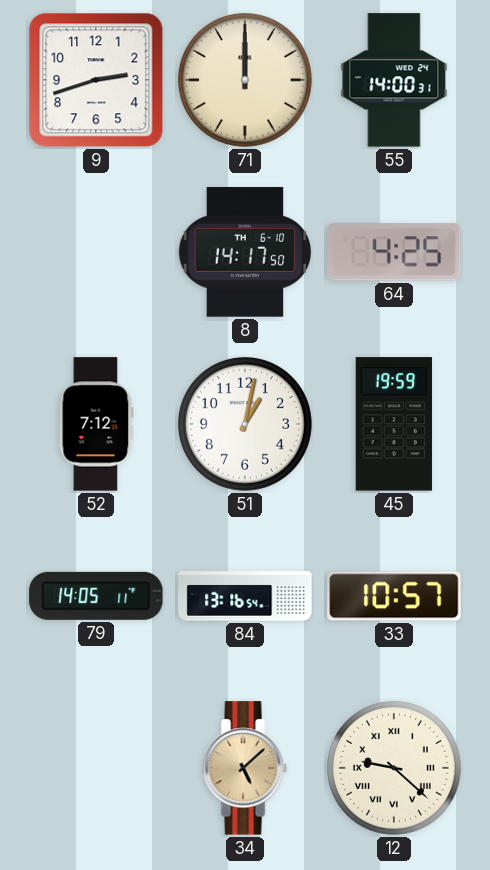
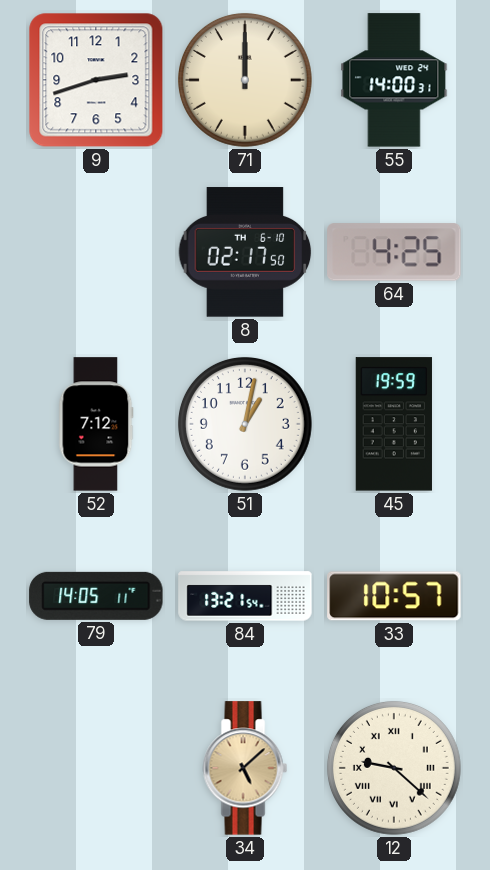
8: 14:17 -> 02:17 (245, 252)
84: 13:16 -> 13:21 (245, 596)
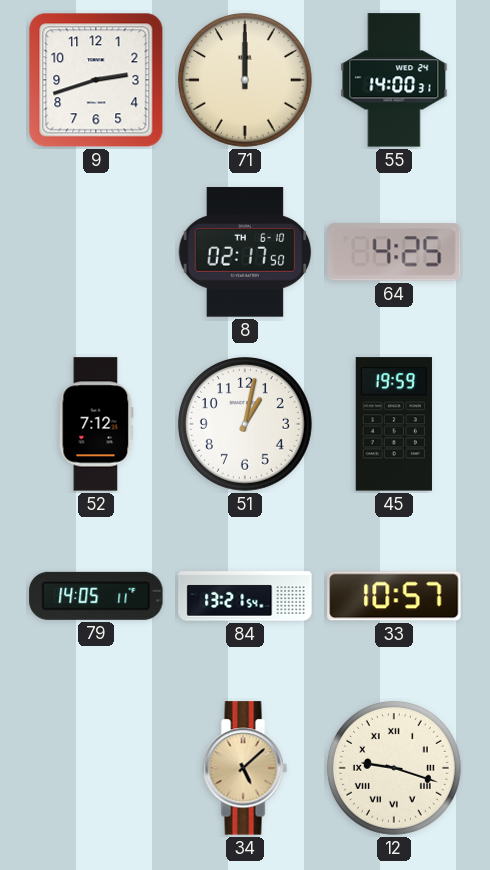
12: 9:22 -> 9:18 (394, 768)
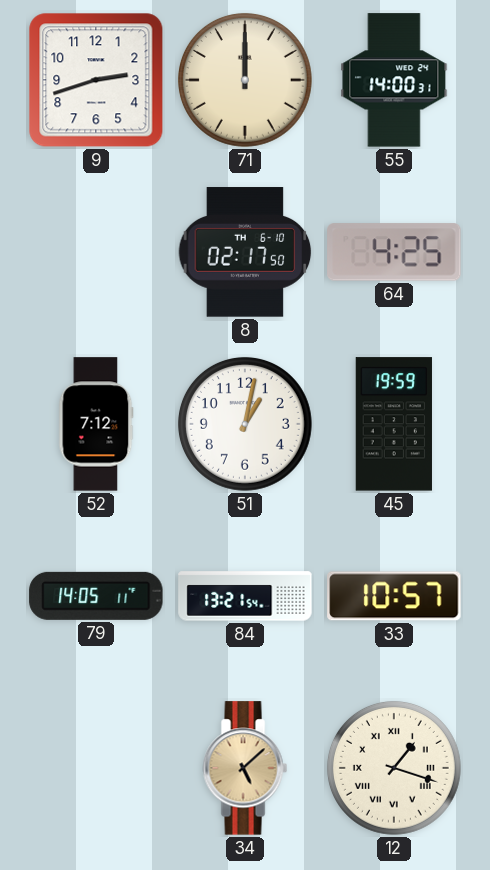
12: 9:18 -> 1:18 (394, 768)
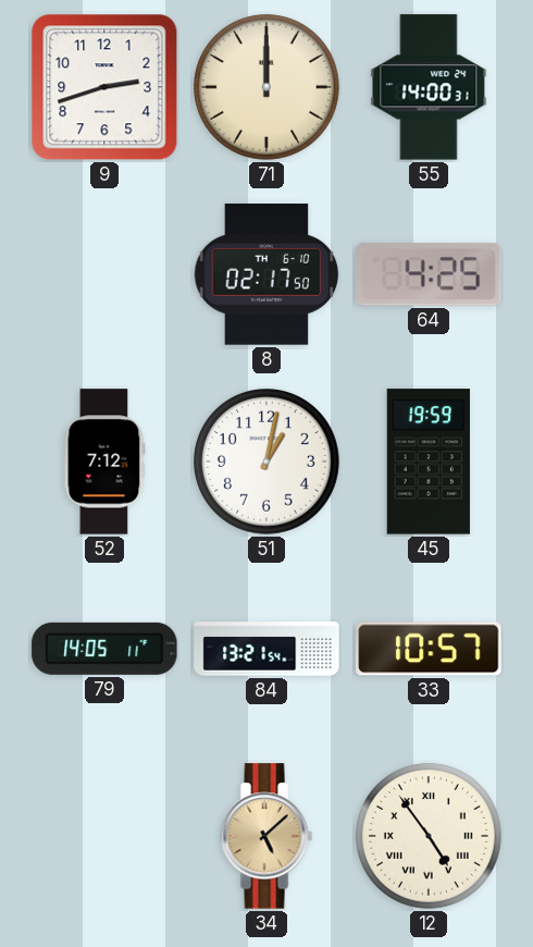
12: 1:18 -> 4:54 (429, 836)
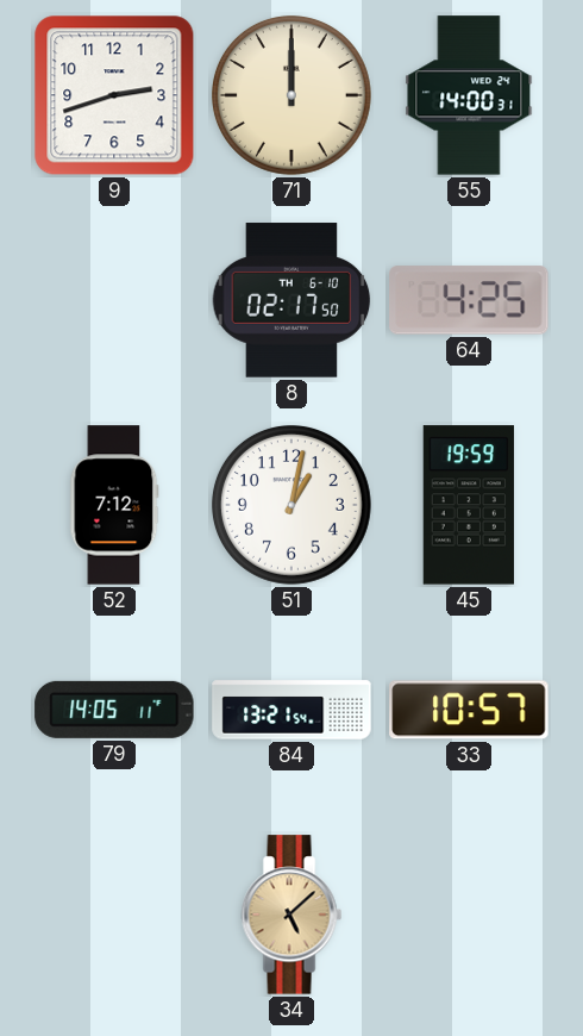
12: 4:54 -> none (429, 836)
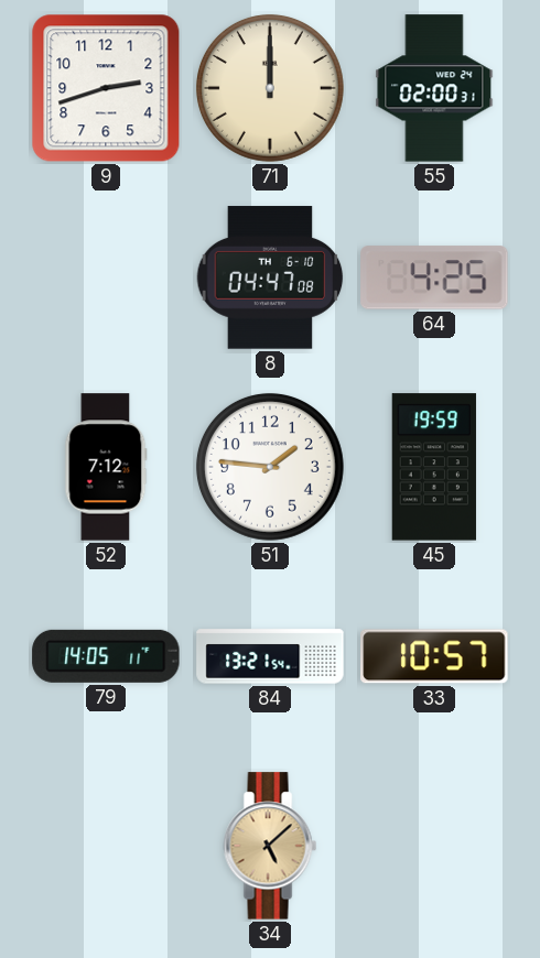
55: 14:00 -> 02:00 (434, 88)
8: 02:17 -> 04:47 (270, 277)
51: 1:02 -> 1:46 (270, 467)
